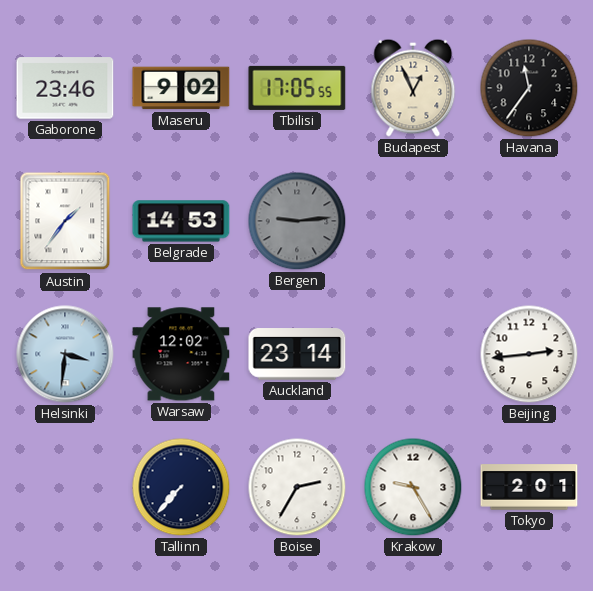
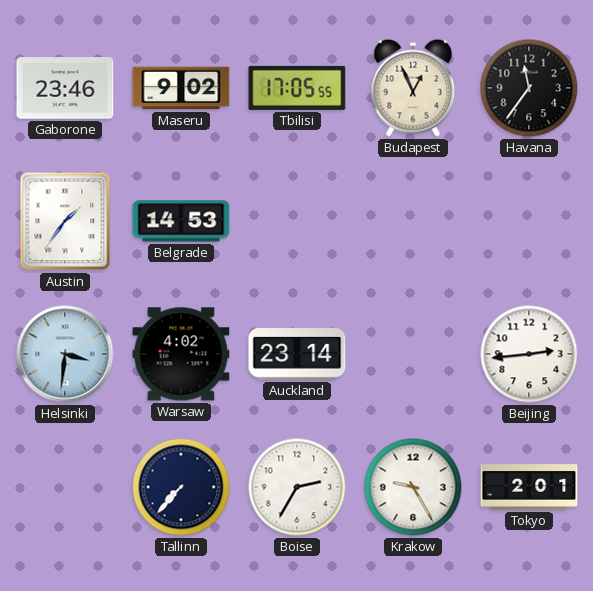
Bergen: 9:14 -> none (297, 221)
Warsaw: 12:02 -> 4:02 (181, 354)
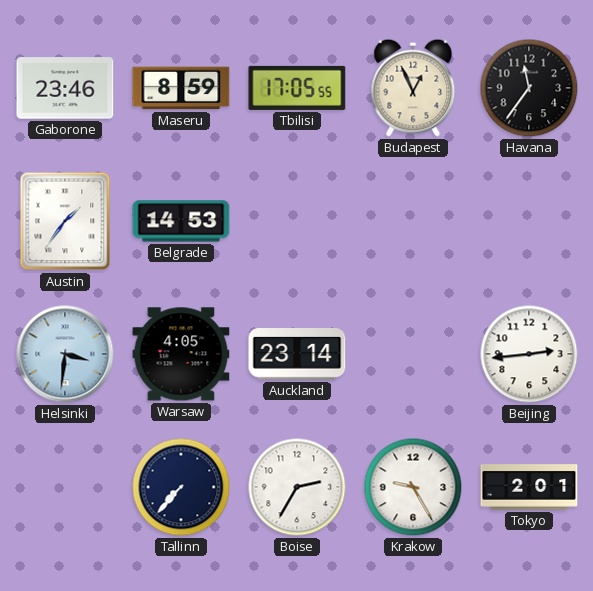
Maseru: 9:02 -> 8:59 (181, 88)
Warsaw: 4:02 -> 4:05 (181, 354)
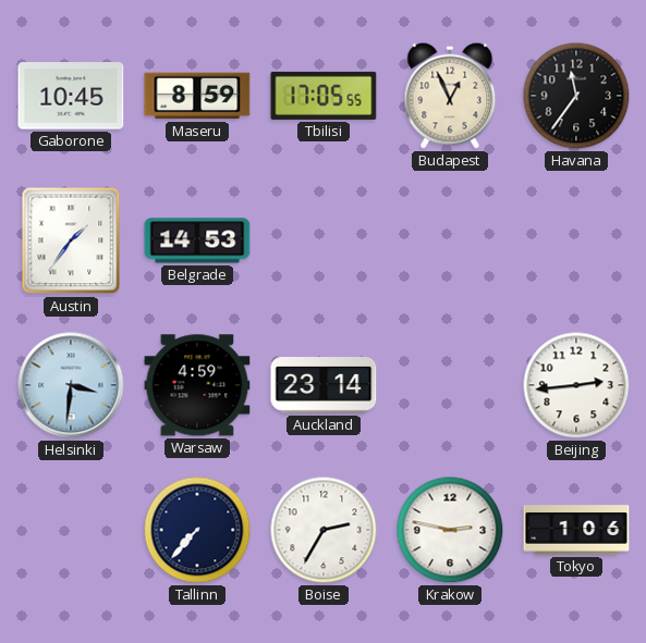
Gaborone: 23:46 -> 10:45 (71, 96)
Warsaw: 4:05 -> 4:59 (197, 385)
Krakow: 9:25 -> 2:47 (450, 530)
Tokyo: 2:01 -> 1:06 (576, 530)
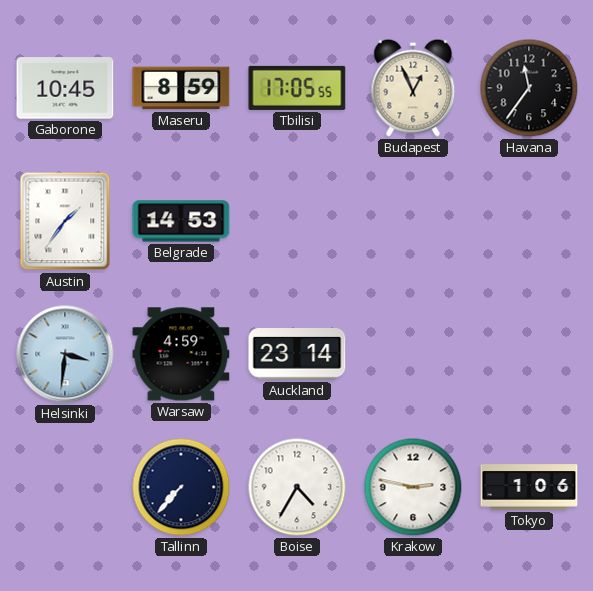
Beijing: 2:44 -> none (576, 385)
Boise: 2:35 -> 4:35 (297, 487)
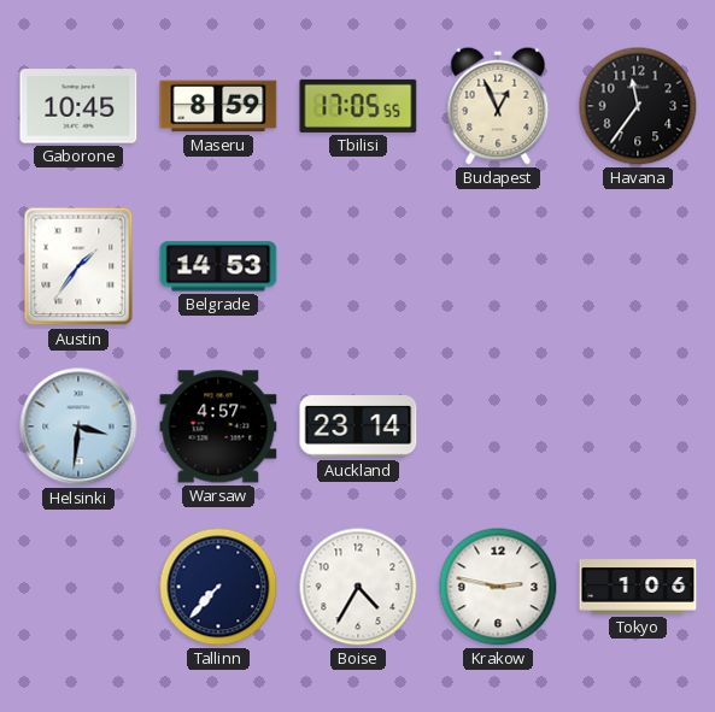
Warsaw: 4:59 -> 4:57 (218, 426)
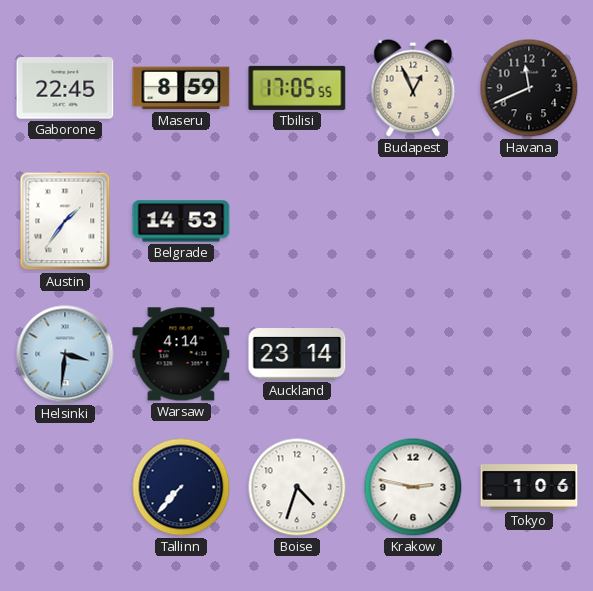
Gaborone: 10:45 -> 22:45 (65, 88)
Havana: 11:36 -> 11:41 (529, 88)
Warsaw: 4:57 -> 4:14 (181, 354)
Boise: 4:35 -> 4:33 (297, 487)
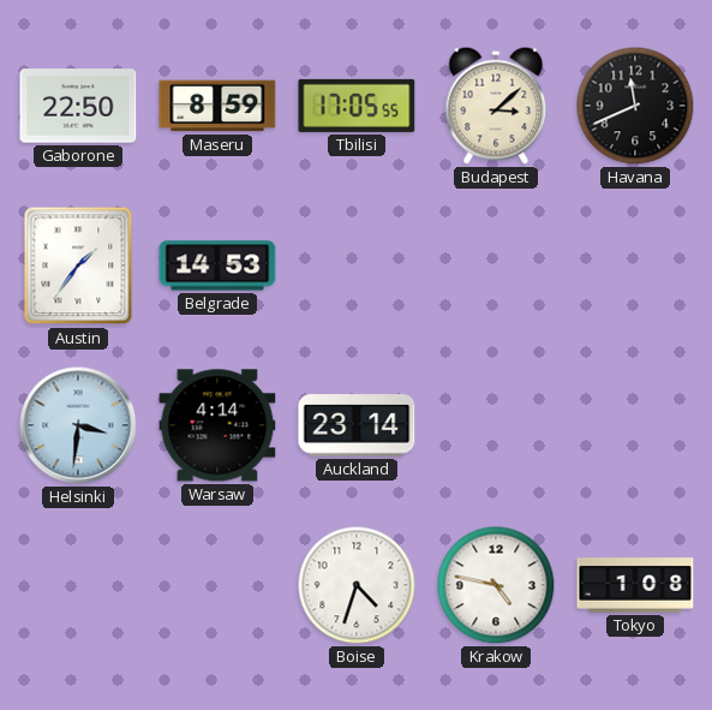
Gaborone: 22:45 -> 22:50 (78, 106)
Budapest: 12:56 -> 3:08 (496, 106)
Tallinn: 7:37 -> none (181, 487)
Krakow: 2:47 -> 4:47 (496, 585)
Tokyo: 1:06 -> 1:08 (635, 585)
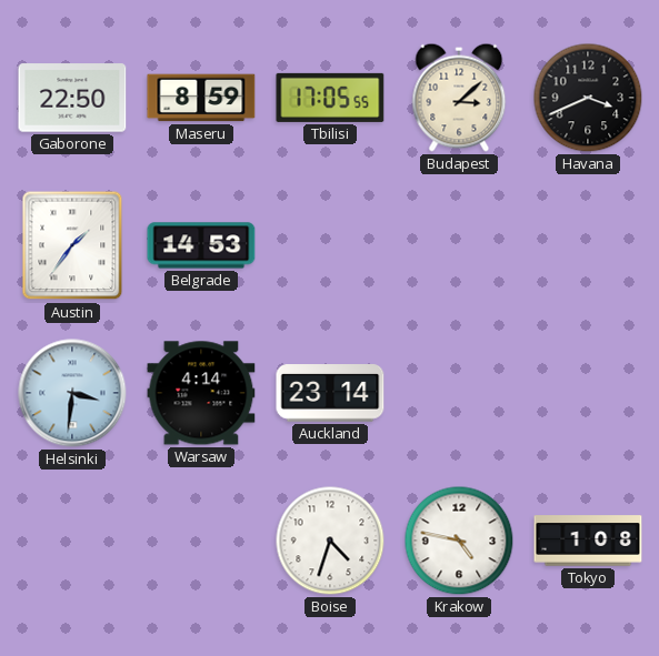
Havana: 11:41 -> 3:41 (588, 98)
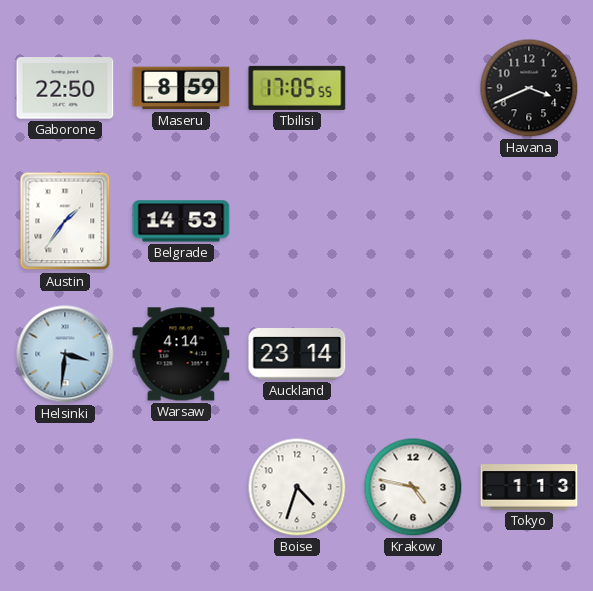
Budapest: 3:08 -> none (459, 98)
Tokyo: 1:08 -> 1:13 (529, 487)
